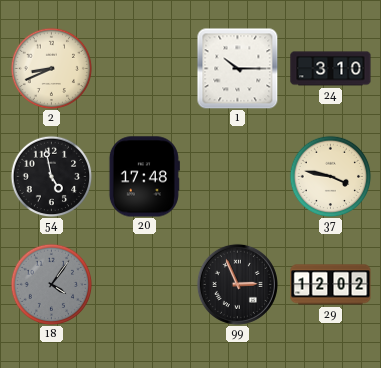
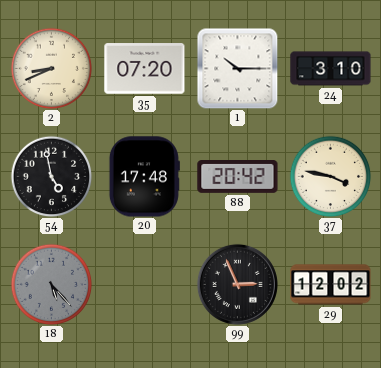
35: none -> 07:20 (145, 69)
88: none -> 20:42 (238, 177)
18: 4:06 -> 5:23 (51, 284)
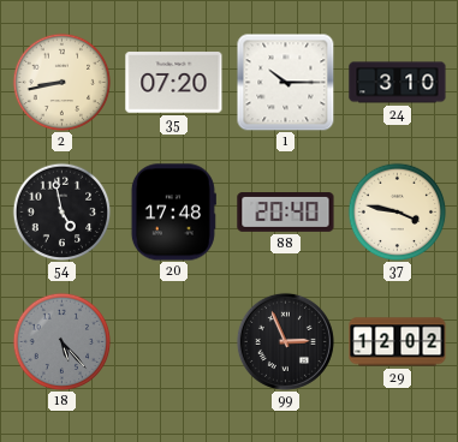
2: 8:41 -> 8:43 (61, 82)
88: 20:42 -> 20:40 (286, 213)
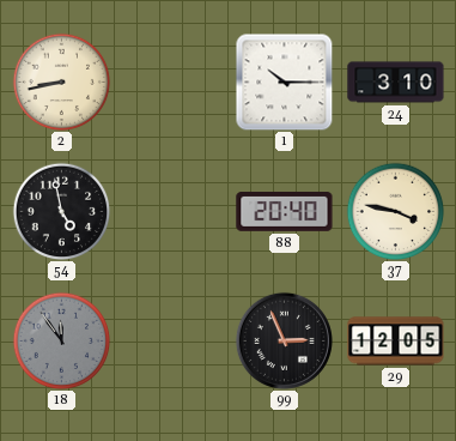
35: 07:20 -> none (174, 83)
20: 17:48 -> none (173, 213)
18: 5:23 -> 11:54 (61, 340)
29: 12:02 -> 12:05 (396, 342)
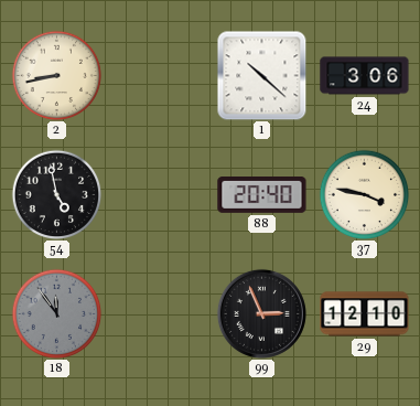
1: 10:15 -> 10:22 (261, 75)
24: 3:10 -> 3:06 (365, 76)
29: 12:05 -> 12:10 (365, 314)
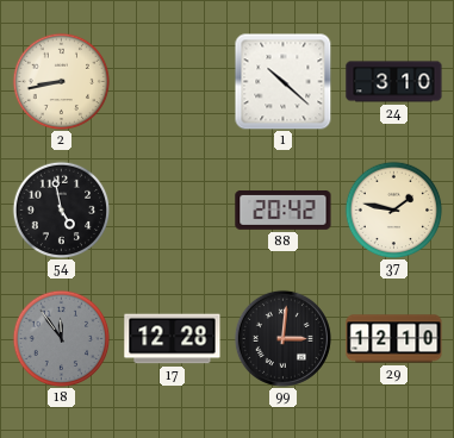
24: 3:06 -> 3:10 (394, 82)
88: 20:40 -> 20:42 (284, 211)
37: 3:47 -> 1:47 (393, 209)
17: none -> 12:28 (173, 339)
99: 2:56 -> 3:01 (282, 338)
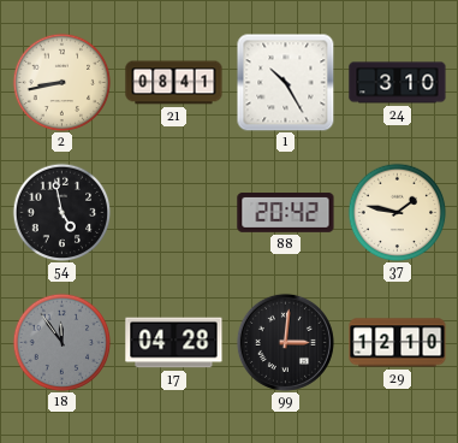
21: none -> 08:41 (174, 83)
1: 10:22 -> 10:25 (285, 82)
17: 12:28 -> 04:28 (174, 343)
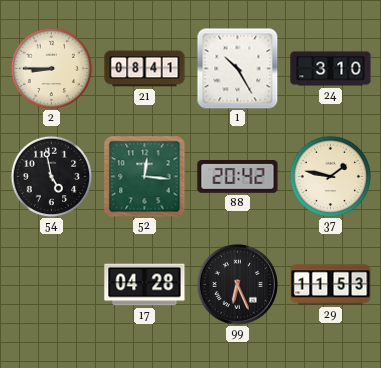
2: 8:43 -> 8:45 (51, 68)
52: none -> 12:16 (145, 177)
18: 11:54 -> none (61, 342)
99: 3:01 -> 6:26 (237, 284)
29: 12:10 -> 11:53 (331, 285)
